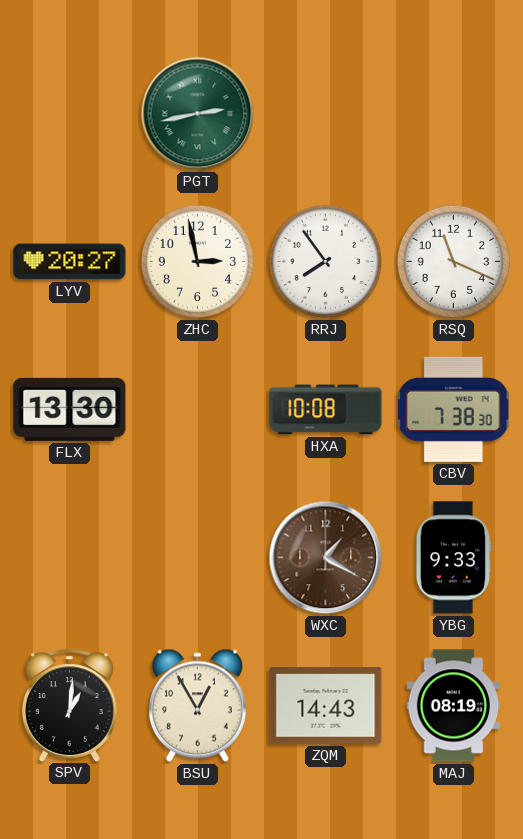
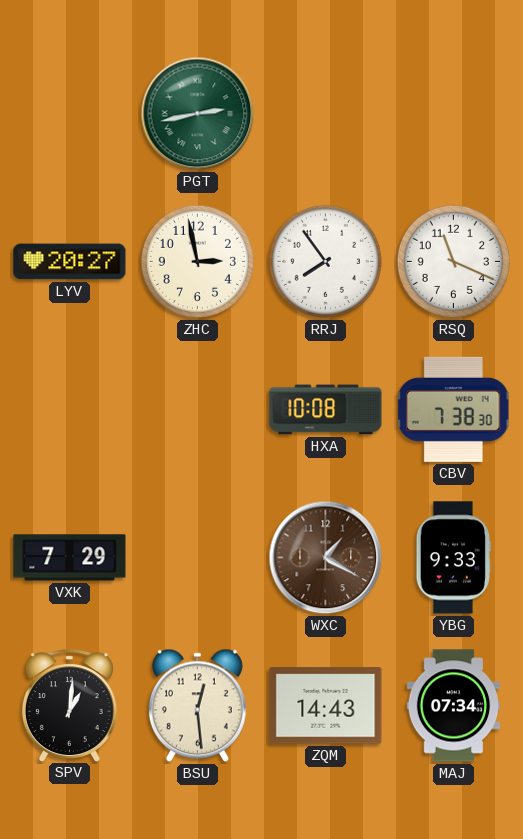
FLX: 13:30 -> none (70, 409)
VXK: none -> 7:29 (70, 558)
BSU: 12:55 -> 12:29 (197, 706)
MAJ: 08:19 -> 07:34 (454, 706)
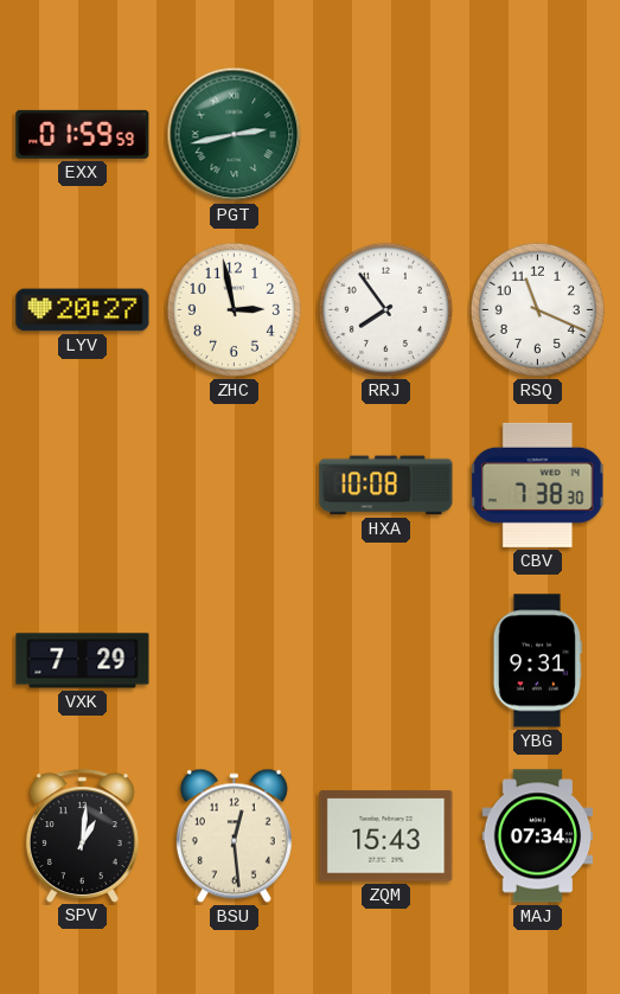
EXX: none -> 01:59 (83, 134)
WXC: 1:20 -> none (326, 558)
YBG: 9:33 -> 9:31 (537, 661)
ZQM: 14:43 -> 15:43 (386, 836)
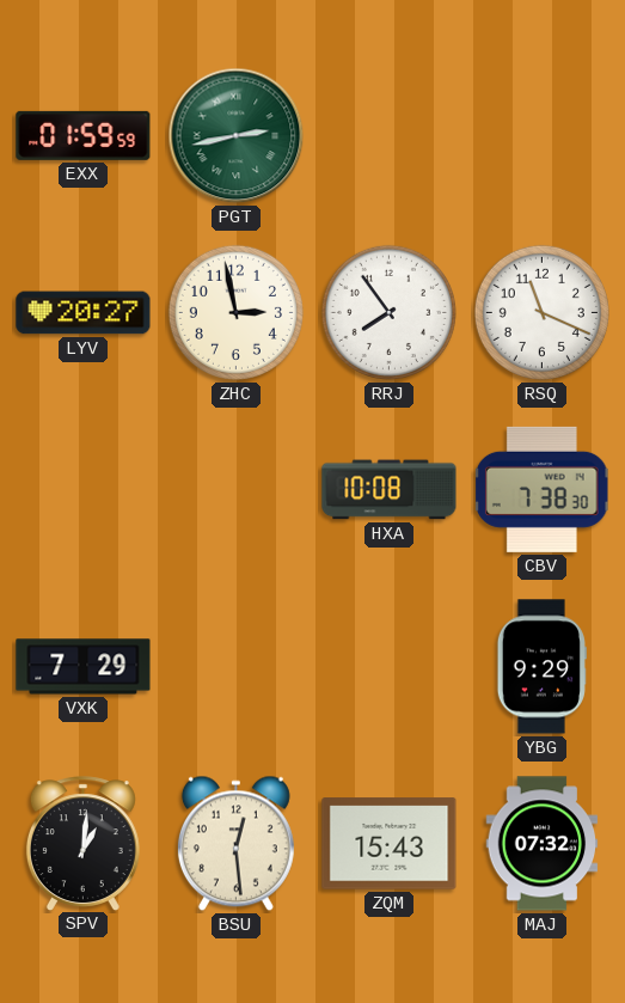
YBG: 9:31 -> 9:29 (541, 667)
MAJ: 07:34 -> 07:32 (543, 844)
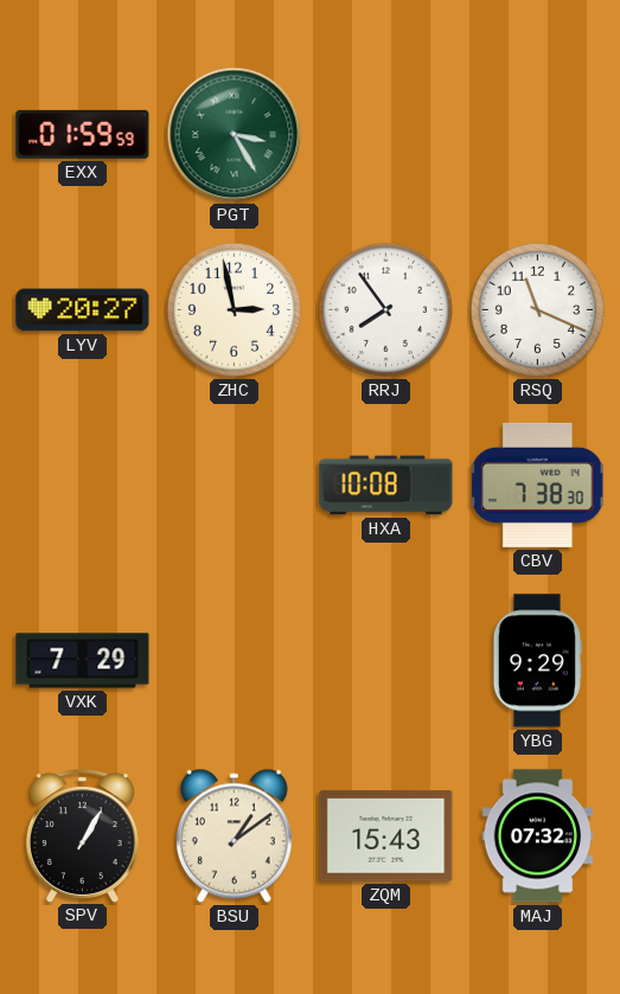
PGT: 2:43 -> 3:25 (235, 135)
SPV: 1:01 -> 1:05 (82, 835)
BSU: 12:29 -> 1:09 (234, 836)
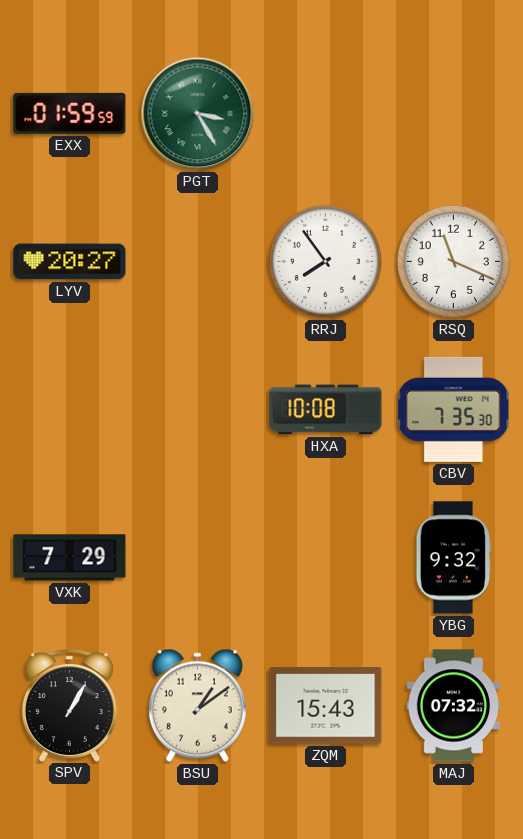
ZHC: 2:58 -> none (234, 309)
CBV: 7:38 -> 7:35 (453, 409)
YBG: 9:29 -> 9:32 (453, 558)
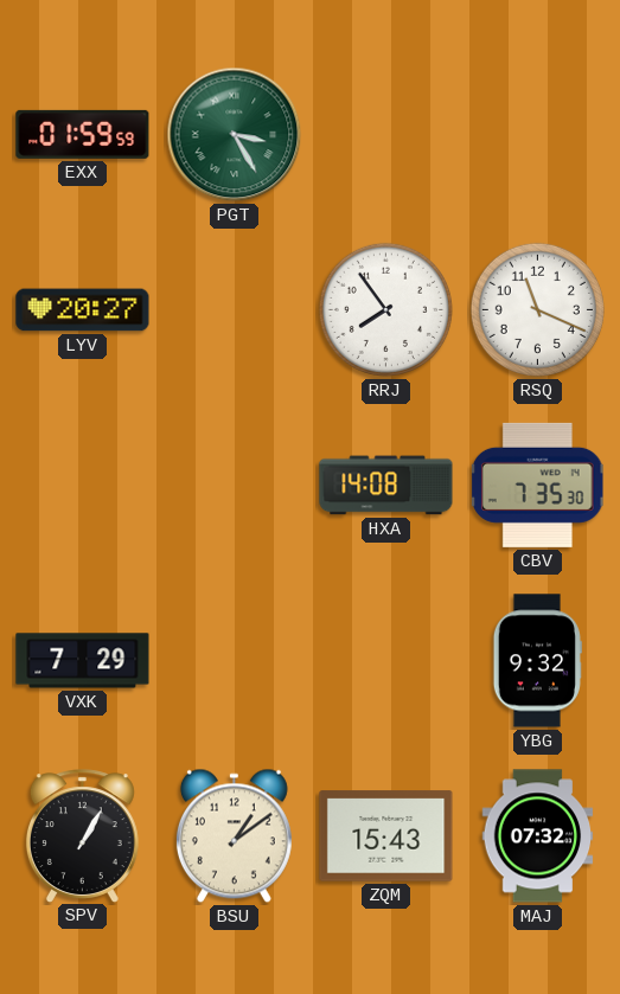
HXA: 10:08 -> 14:08 (386, 486)
